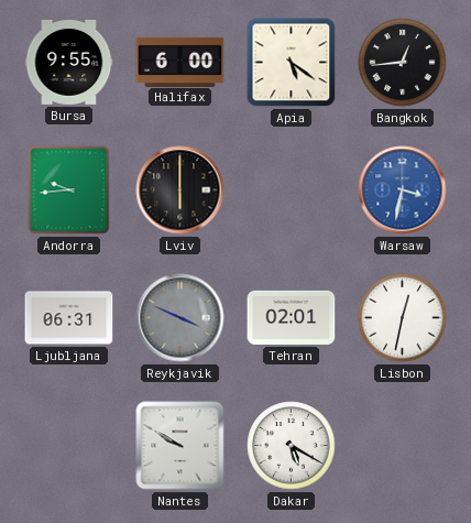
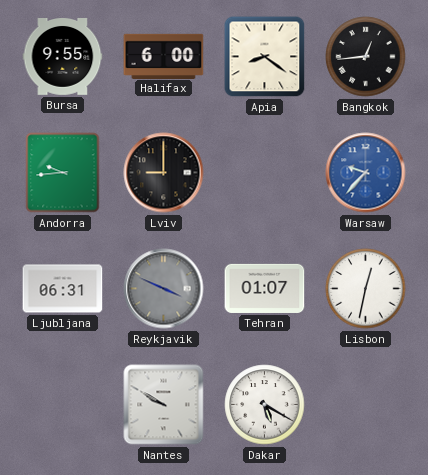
Apia: 5:21 -> 8:21 (265, 57)
Lviv: 6:00 -> 9:00 (164, 173)
Warsaw: 3:32 -> 9:37 (366, 173)
Tehran: 02:01 -> 01:07 (265, 288)
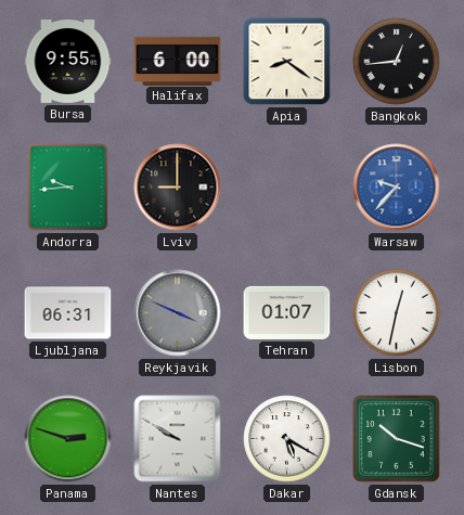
Panama: none -> 2:48 (68, 439)
Gdansk: none -> 10:18 (397, 439)
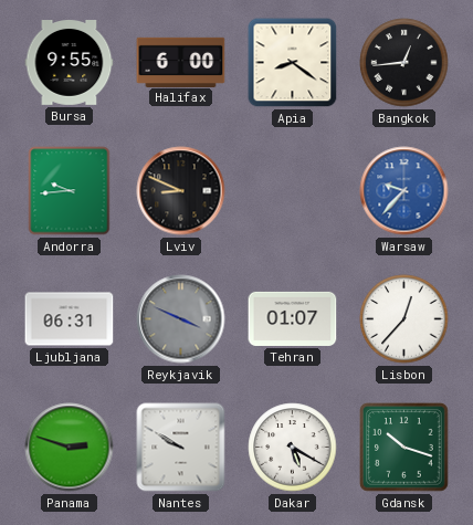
Lviv: 9:00 -> 8:49 (181, 191)
Lisbon: 12:32 -> 12:37 (404, 319)
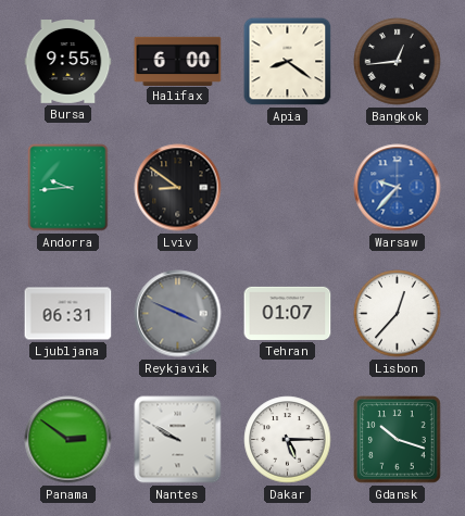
Lviv: 8:49 -> 8:51 (178, 188)
Panama: 2:48 -> 2:51 (68, 440)
Dakar: 5:20 -> 5:15 (288, 440)
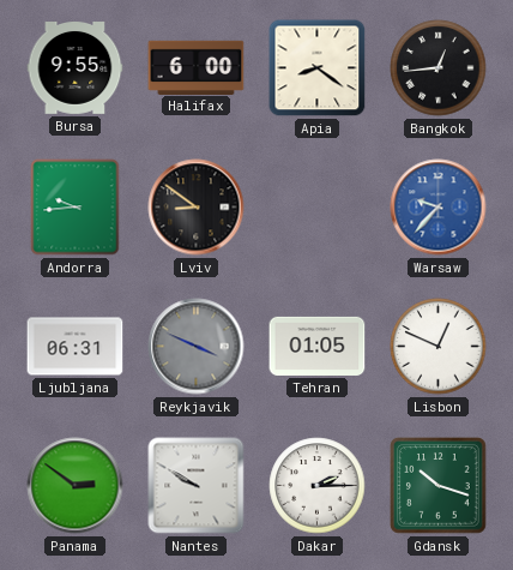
Tehran: 01:07 -> 01:05 (318, 346)
Lisbon: 12:37 -> 12:49 (439, 347)
Dakar: 5:15 -> 2:15 (318, 486)
